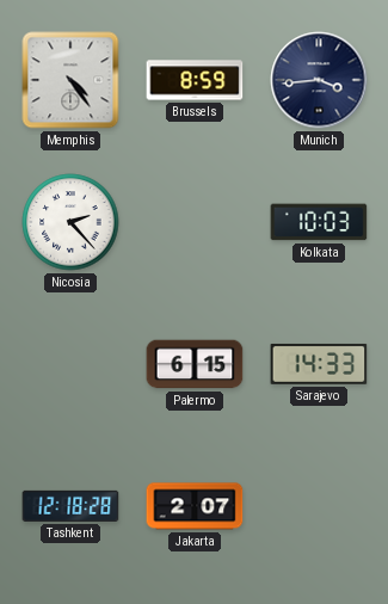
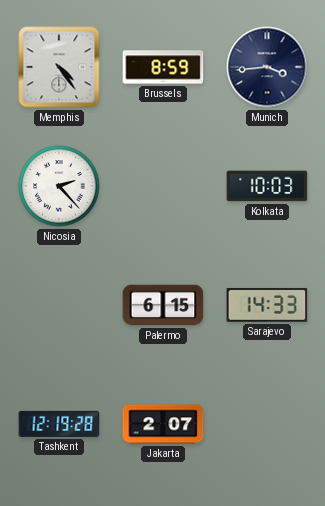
Tashkent: 12:18 -> 12:19 (59, 424)
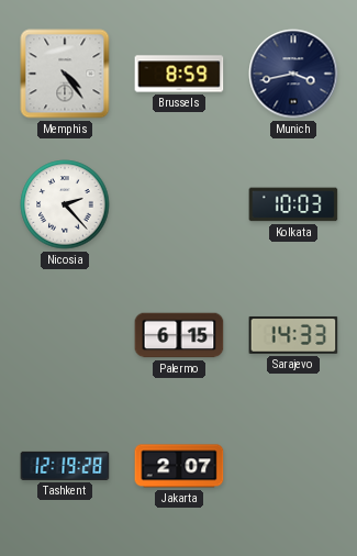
Munich: 3:44 -> 3:43 (293, 74)
